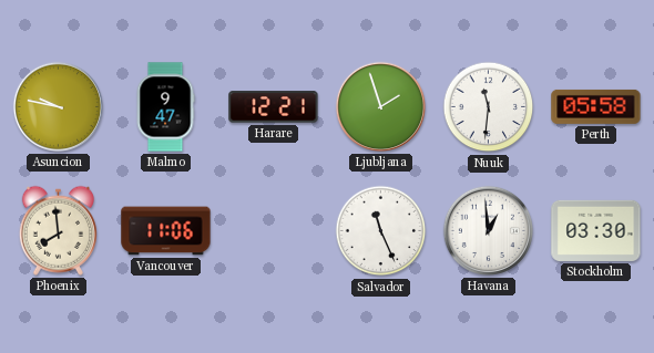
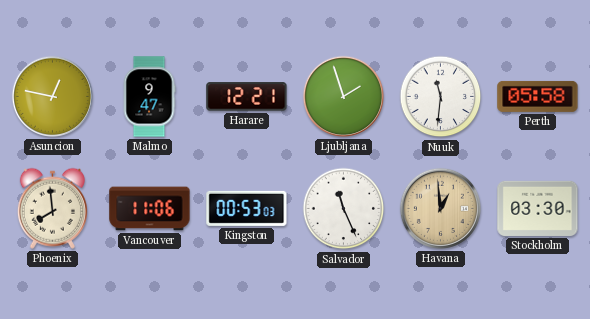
Asuncion: 9:47 -> 12:47 (52, 96)
Kingston: none -> 00:53 (247, 208)
Havana dial: white -> champagne (440, 208)
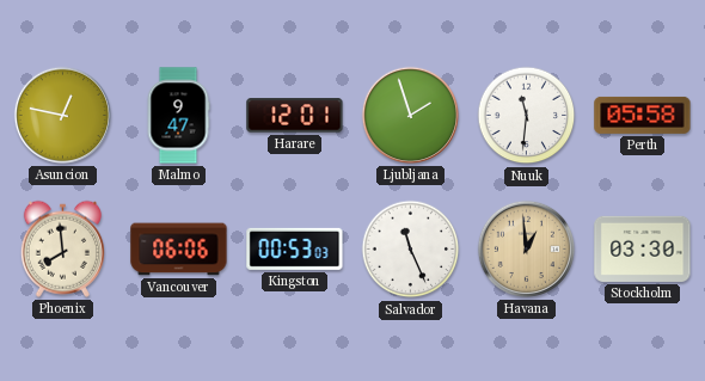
Harare: 12:21 -> 12:01 (295, 116)
Vancouver: 11:06 -> 06:06 (179, 250)
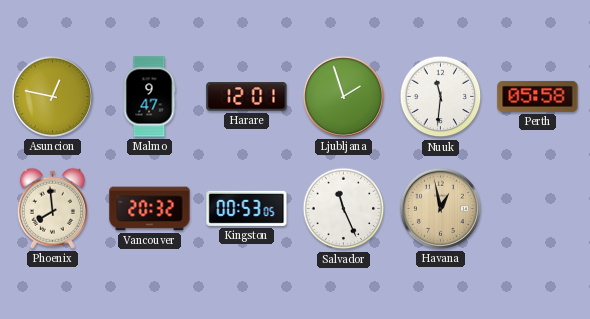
Vancouver: 06:06 -> 20:32 (150, 209)
Kingston: 00:53:03 -> 00:53:05 (247, 208)
Havana: 12:59 -> 12:58 (440, 208)
Stockholm: 03:30 -> none (643, 248)
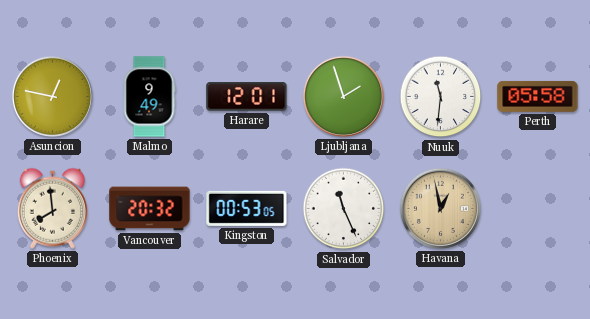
Malmo: 9:47 -> 9:49 (149, 97)
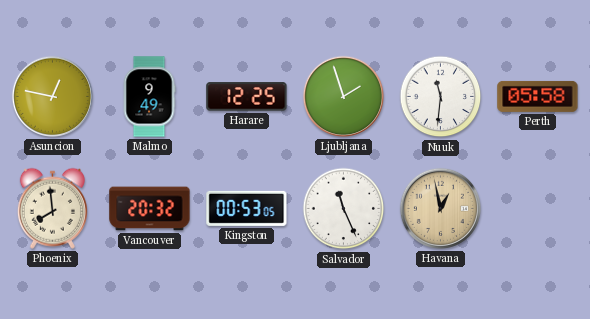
Harare: 12:01 -> 12:25 (247, 97)
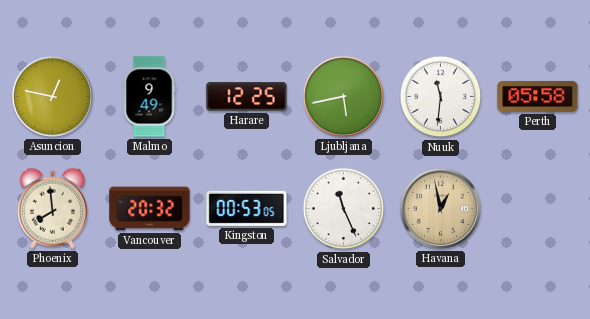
Ljubljana: 1:57 -> 5:43 (343, 96)
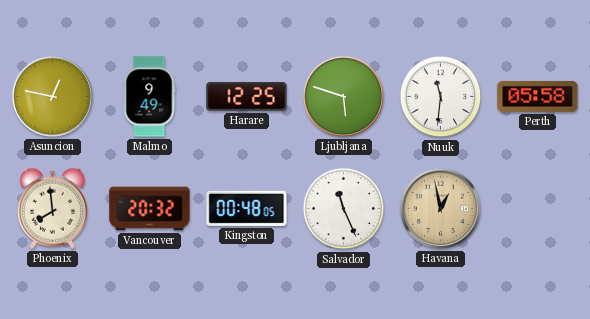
Ljubljana: 5:43 -> 5:48 (343, 96)
Kingston: 00:53 -> 00:48 (247, 208)
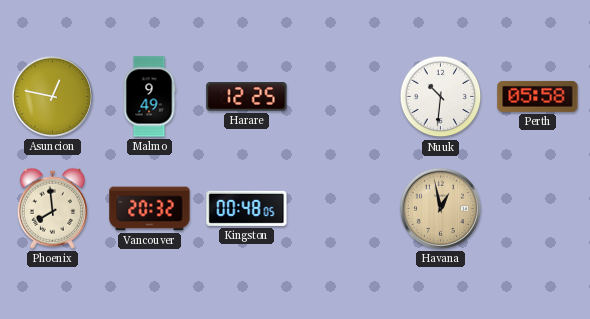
Ljubljana: 5:48 -> none (343, 96)
Nuuk: 11:31 -> 10:31 (441, 97)
Salvador: 11:26 -> none (344, 209)
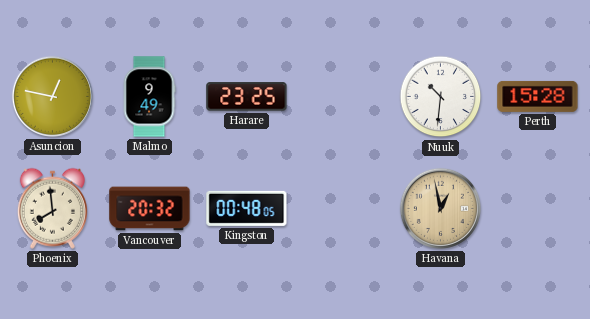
Harare: 12:25 -> 23:25 (247, 97)
Perth: 05:58 -> 15:28 (538, 96)
